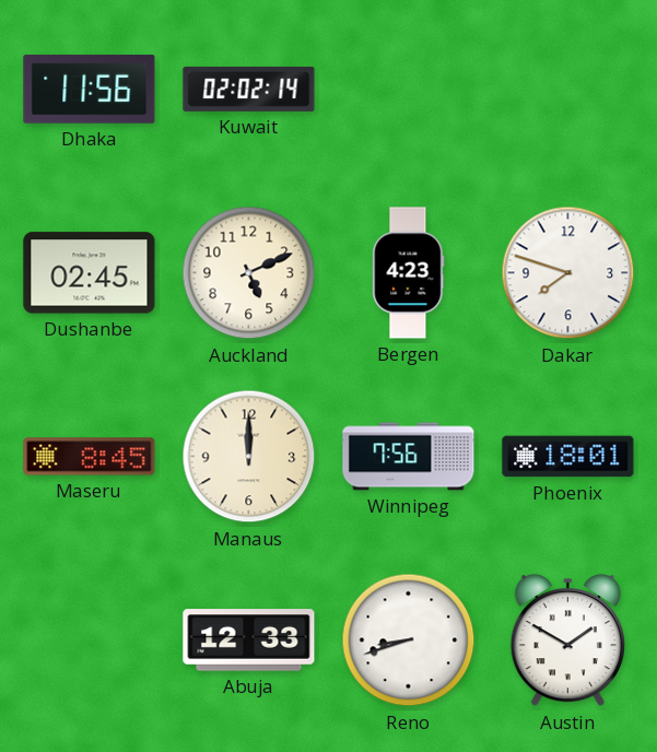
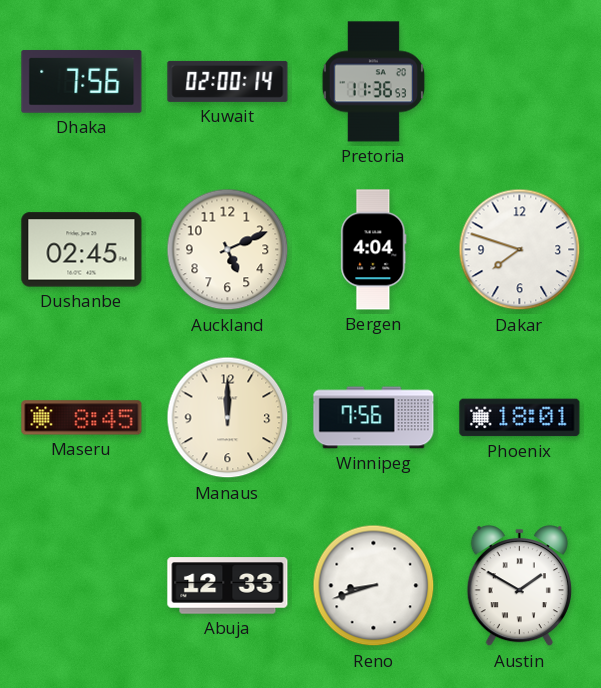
Dhaka: 11:56 -> 7:56 (82, 82)
Kuwait: 02:02 -> 02:00 (228, 81)
Pretoria: none -> 11:36 (373, 82)
Bergen: 4:23 -> 4:04 (374, 250)
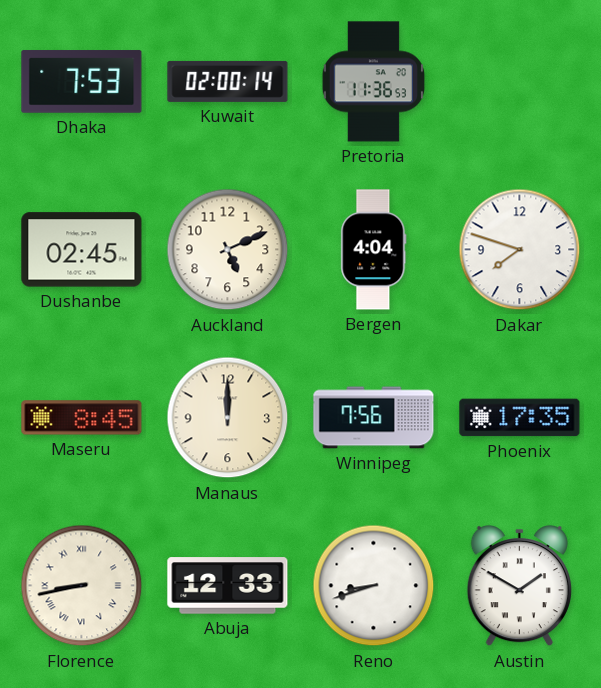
Dhaka: 7:56 -> 7:53 (82, 82)
Phoenix: 18:01 -> 17:35 (520, 418)
Florence: none -> 8:43 (82, 586)
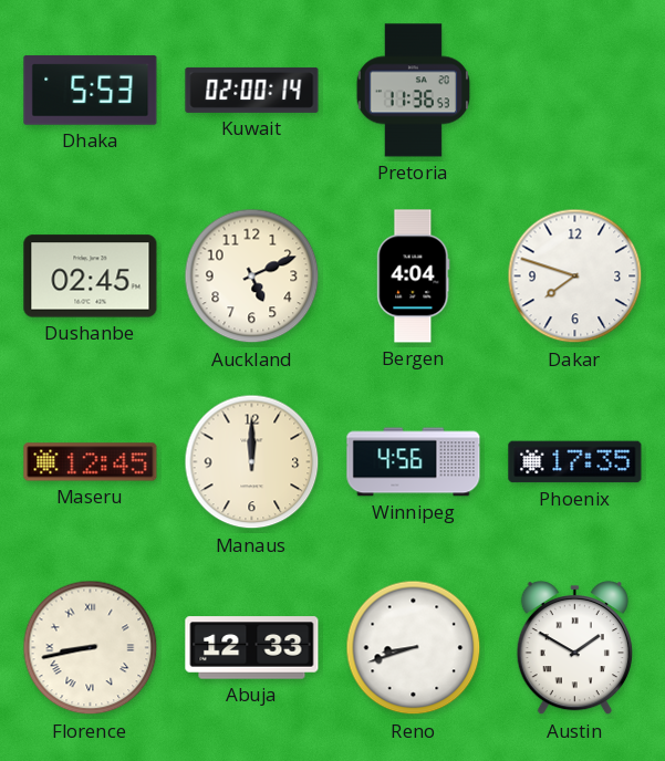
Dhaka: 7:53 -> 5:53 (91, 91)
Maseru: 8:45 -> 12:45 (91, 462)
Winnipeg: 7:56 -> 4:56 (414, 462)
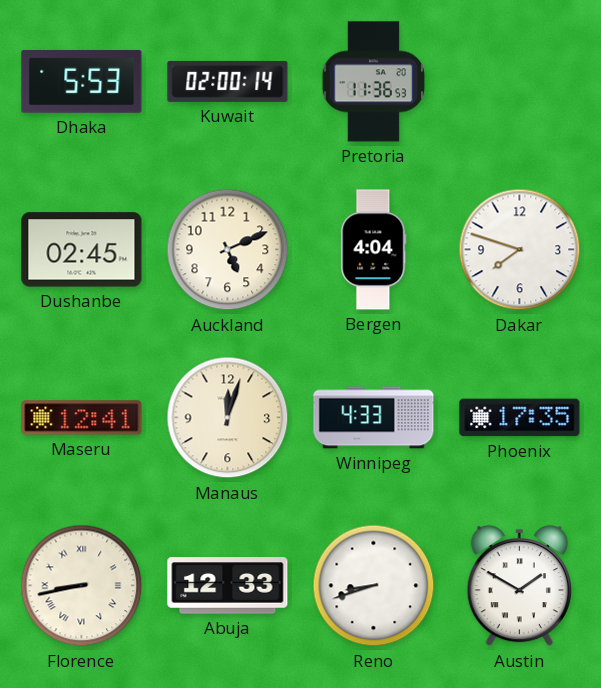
Maseru: 12:45 -> 12:41 (82, 418)
Manaus: 12:00 -> 12:03 (228, 418)
Winnipeg: 4:56 -> 4:33 (374, 418)
